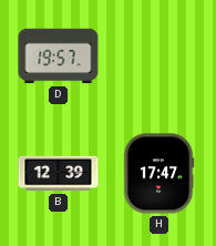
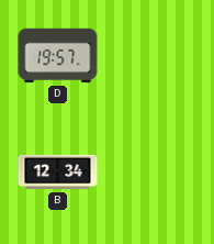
B: 12:39 -> 12:34 (58, 173)
H: 17:47 -> none (158, 174)
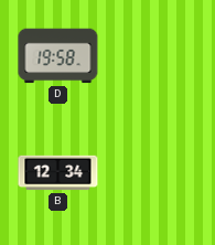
D: 19:57 -> 19:58 (58, 56)
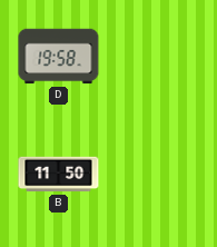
B: 12:34 -> 11:50 (59, 175)
